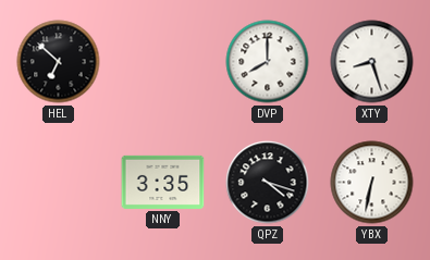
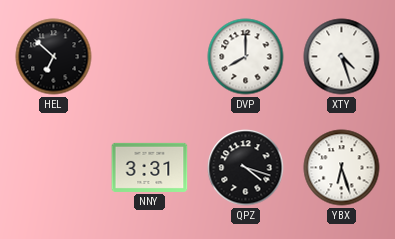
XTY: 8:27 -> 4:27 (342, 57)
NNY: 3:35 -> 3:31 (150, 167)
YBX: 6:32 -> 6:27 (342, 168)
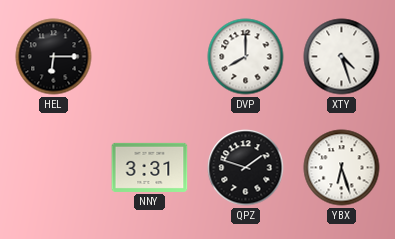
HEL: 6:52 -> 6:15 (54, 57)
QPZ: 4:18 -> 1:48 (246, 168)
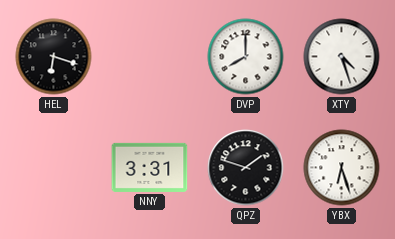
HEL: 6:15 -> 6:18 (54, 57)
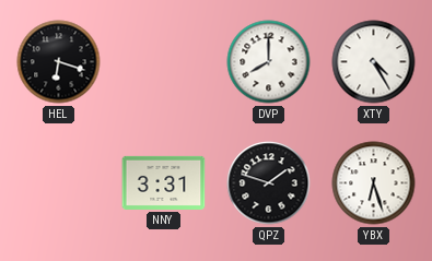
XTY: 4:27 -> 4:25 (374, 62)
